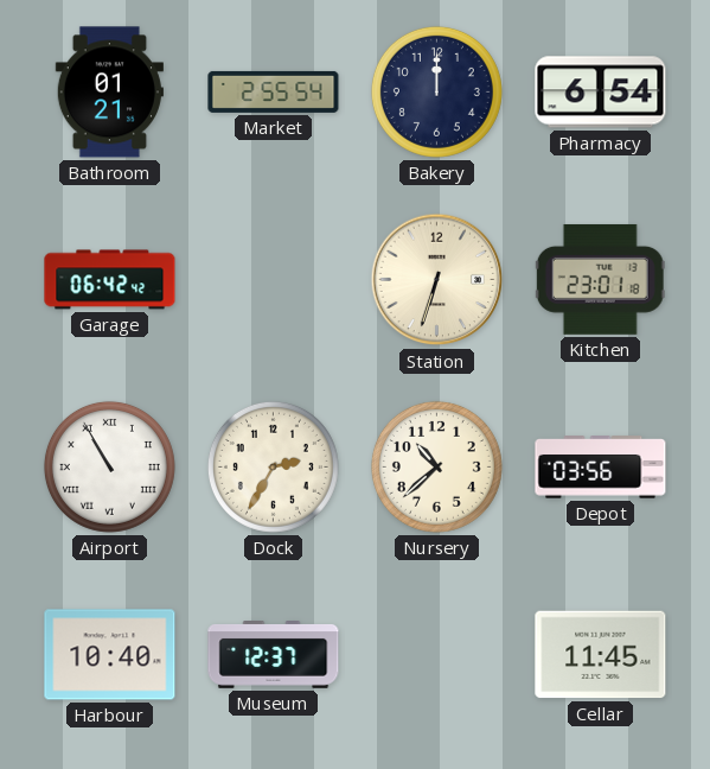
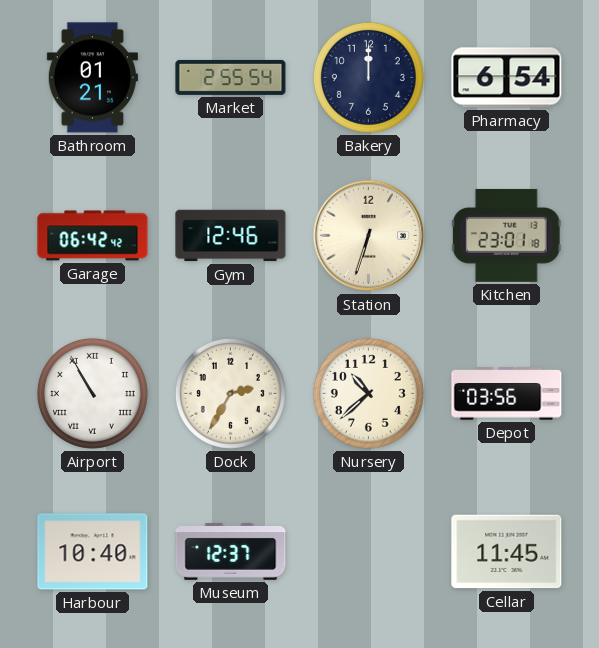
Gym: none -> 12:46 (231, 236)
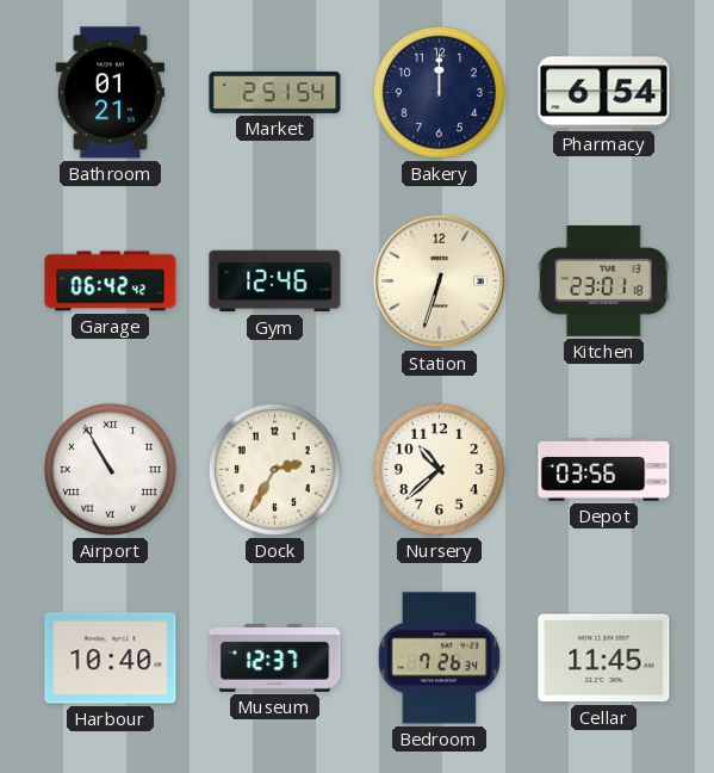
Market: 2:55 -> 2:51 (275, 92)
Bedroom: none -> 7:26 (439, 658)
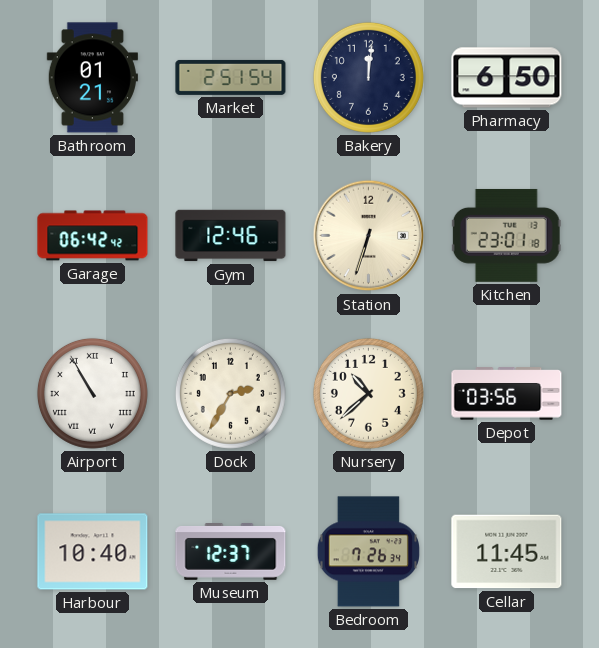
Bakery: 12:00 -> 12:01 (368, 77)
Pharmacy: 6:54 -> 6:50 (507, 78)
